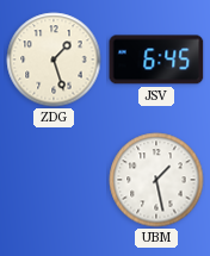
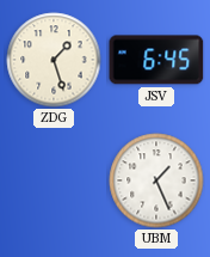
UBM: 1:28 -> 1:26 (156, 180)
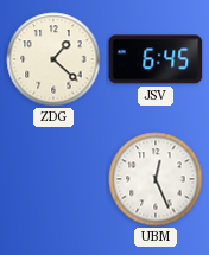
ZDG: 1:27 -> 1:22 (53, 59)
UBM: 1:26 -> 12:26 (156, 179)
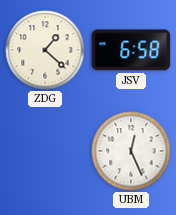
JSV: 6:45 -> 6:58 (131, 50)
